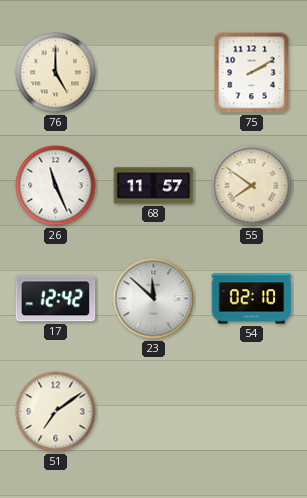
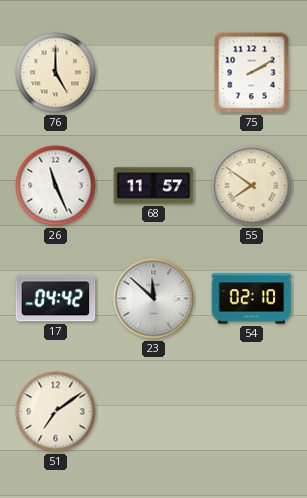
17: 12:42 -> 04:42 (56, 299)
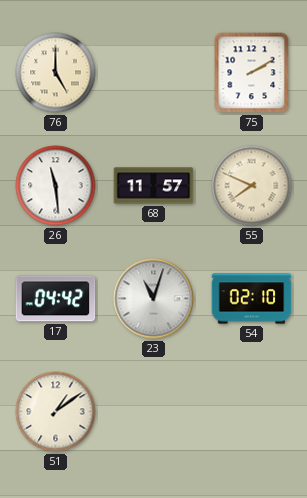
26: 11:26 -> 11:29 (56, 186)
55: 7:51 -> 7:49 (252, 186)
23: 11:52 -> 11:03 (154, 299)
51: 7:09 -> 1:09 (56, 412)
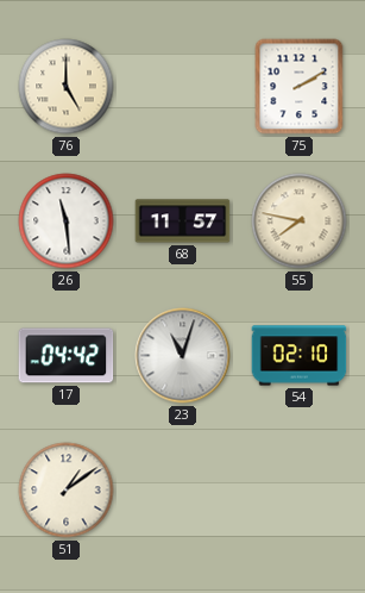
55: 7:49 -> 7:47 (300, 221)
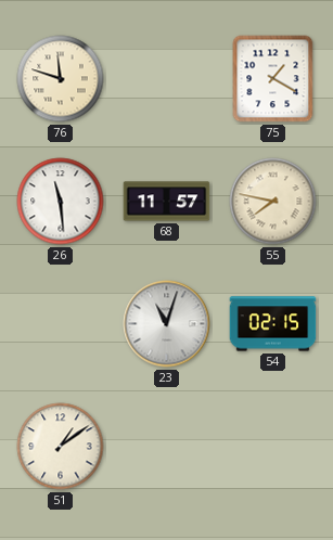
76: 5:00 -> 11:48 (61, 79)
75: 2:10 -> 1:20 (273, 79)
17: 04:42 -> none (67, 356)
54: 02:10 -> 02:15 (273, 324)
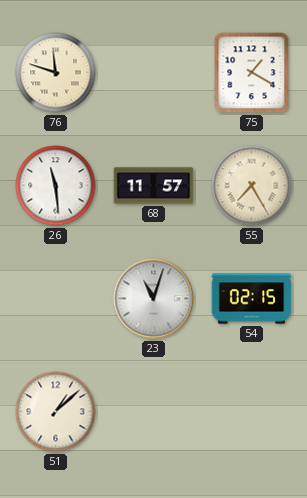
55: 7:47 -> 7:25 (252, 186)
51: 1:09 -> 1:08 (56, 412)
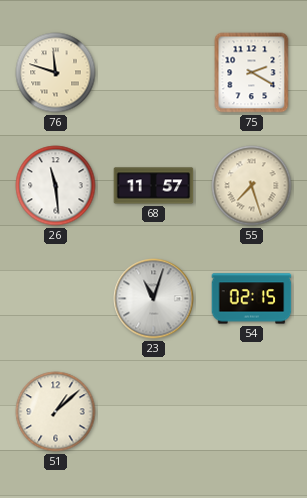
75: 1:20 -> 2:20 (252, 73)
55: 7:25 -> 7:27 (252, 186)
